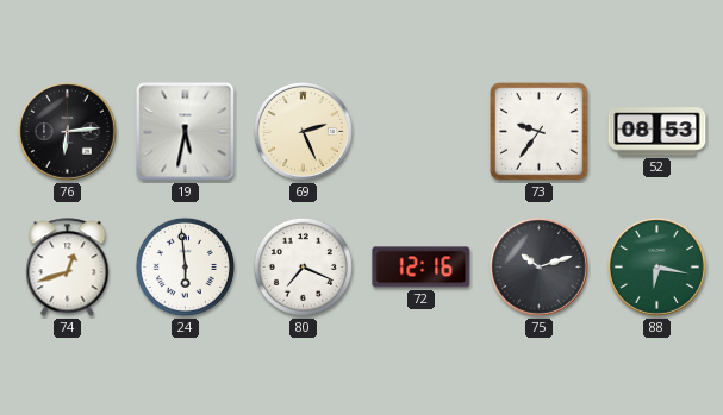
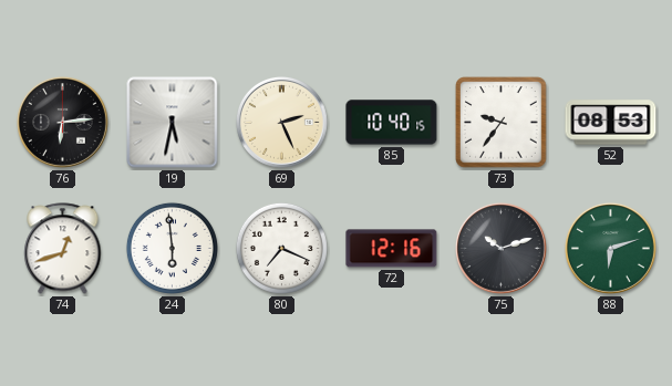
85: none -> 10:40 (392, 123)
88: 6:17 -> 6:12 (610, 248)
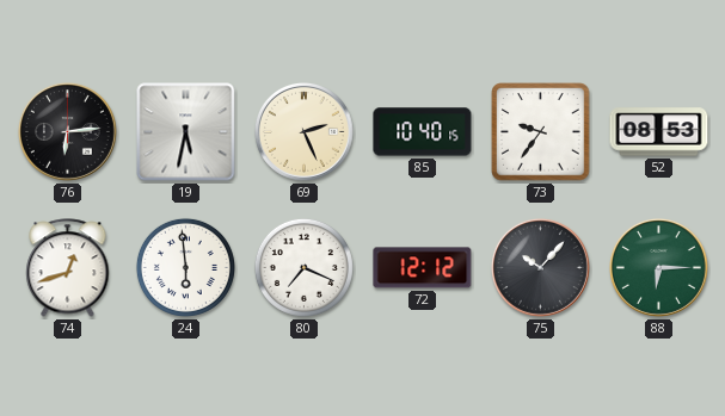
72: 12:16 -> 12:12 (423, 268)
75: 10:12 -> 10:07 (540, 267)
88: 6:12 -> 6:15 (658, 267)
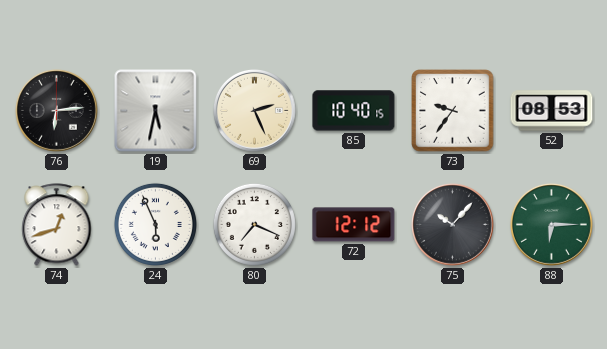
24: 5:59 -> 5:56 (155, 224)
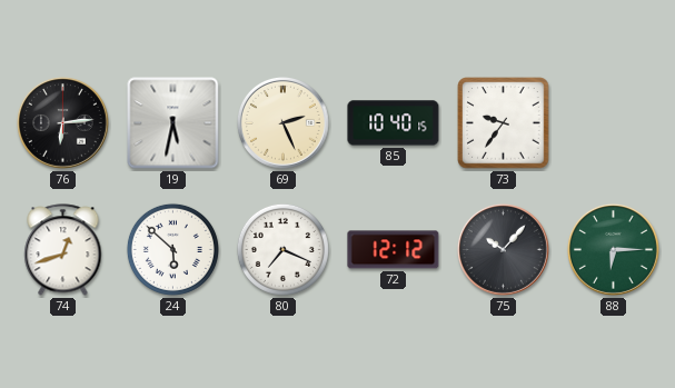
52: 08:53 -> none (552, 111)
24: 5:56 -> 5:52 (172, 249)
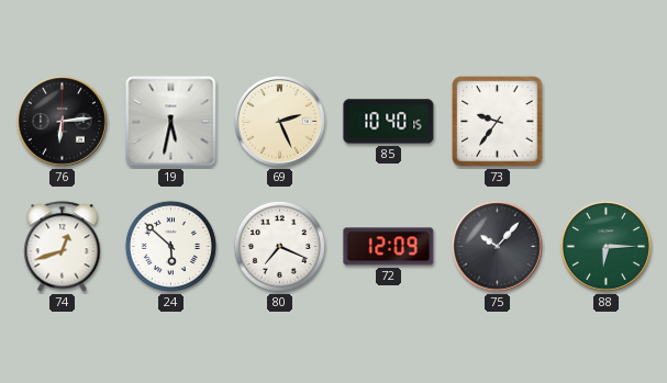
72: 12:12 -> 12:09 (389, 247)
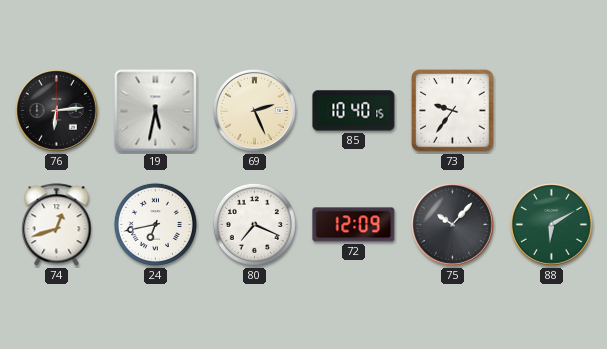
24: 5:52 -> 6:43 (155, 224)
88: 6:15 -> 6:10 (551, 224)
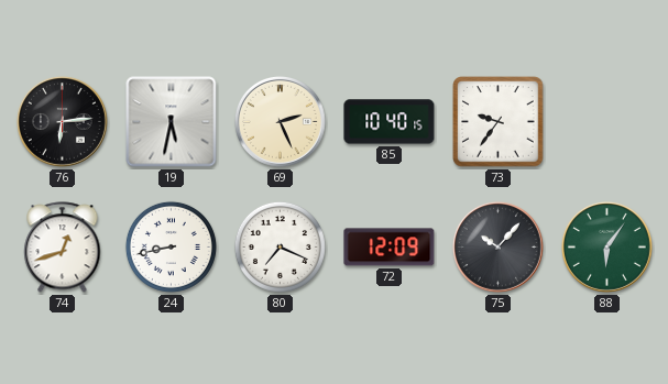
24: 6:43 -> 8:43 (171, 246)
88: 6:10 -> 6:06 (606, 246)
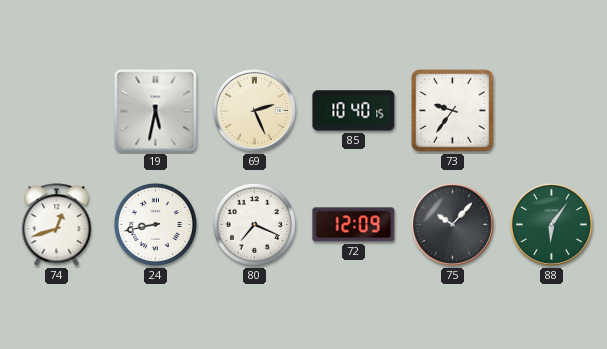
76: 6:14 -> none (62, 121)
